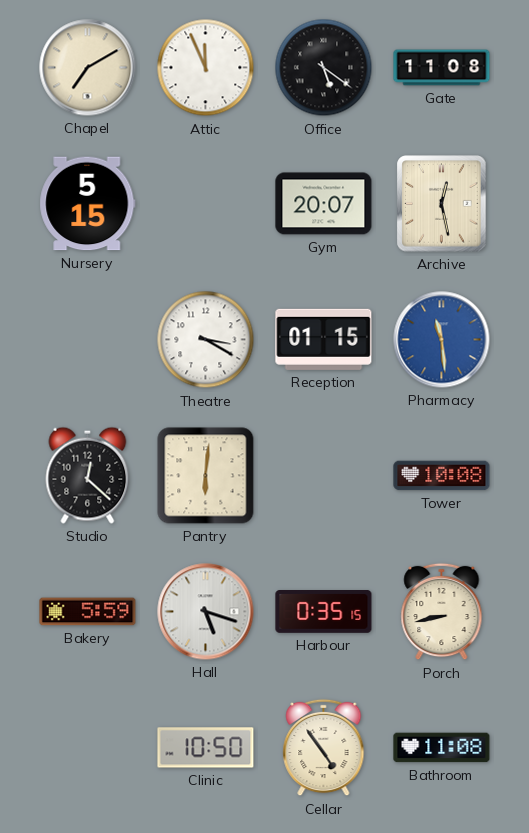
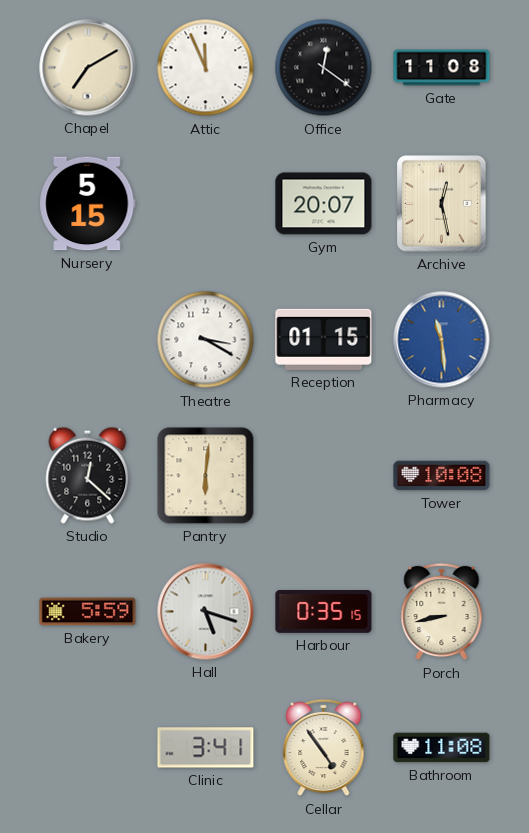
Office: 5:21 -> 12:21 (324, 68)
Clinic: 10:50 -> 3:41 (206, 748)
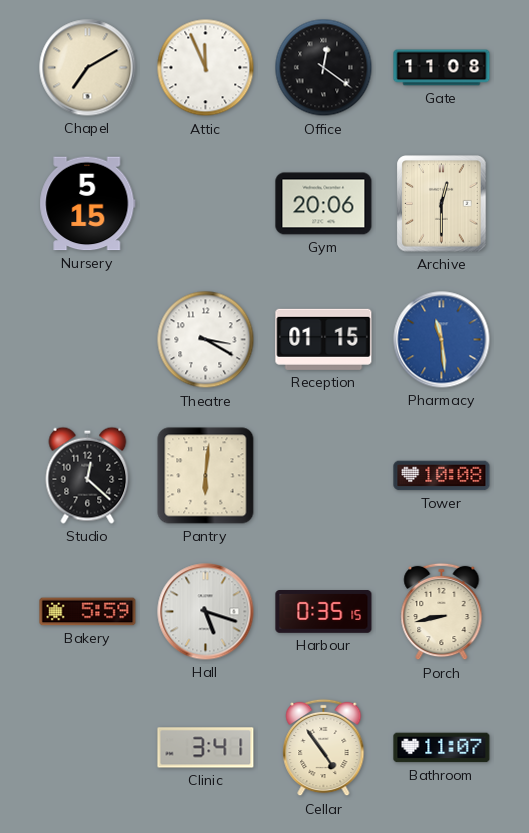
Gym: 20:07 -> 20:06 (324, 204)
Archive: 12:28 -> 12:30 (442, 204)
Bathroom: 11:08 -> 11:07 (442, 748)
